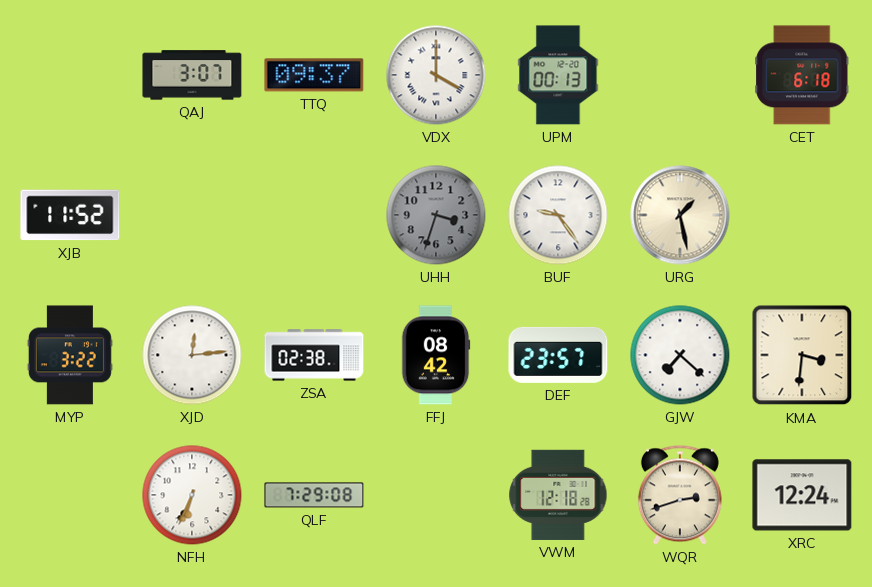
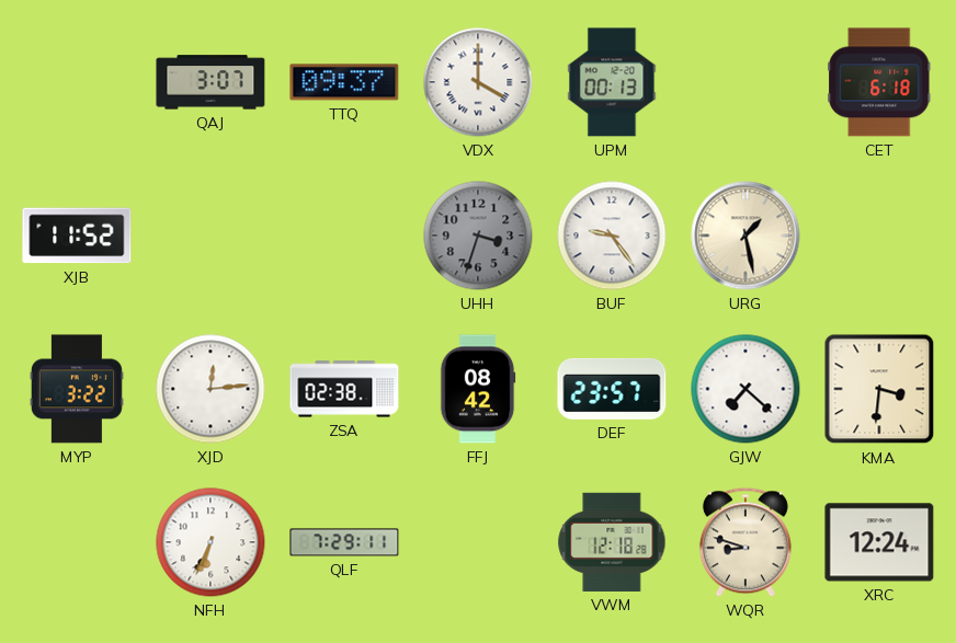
QLF: 7:29:08 -> 7:29:11 (344, 542)
WQR: 2:42 -> 8:48 (746, 542)
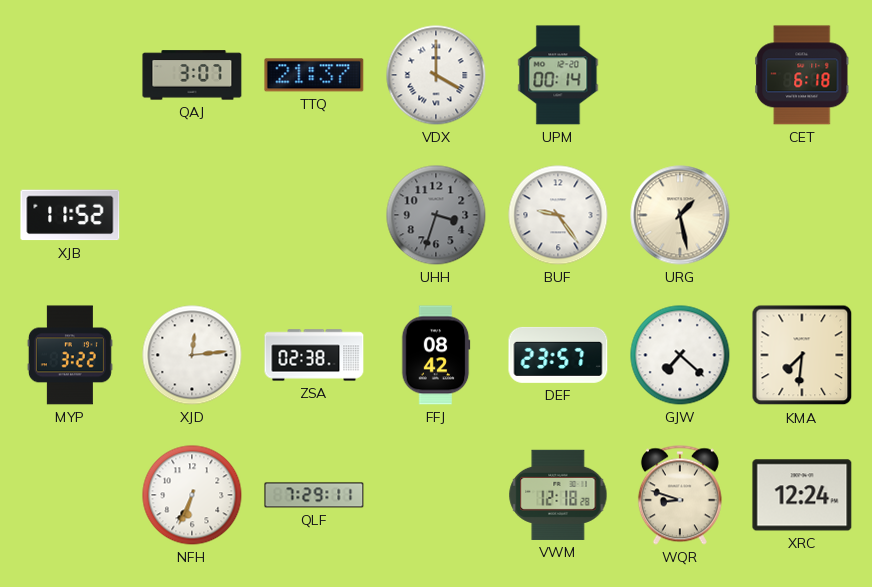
TTQ: 09:37 -> 21:37 (314, 75)
UPM: 00:13 -> 00:14 (558, 75)
KMA: 3:31 -> 7:31 (802, 355)
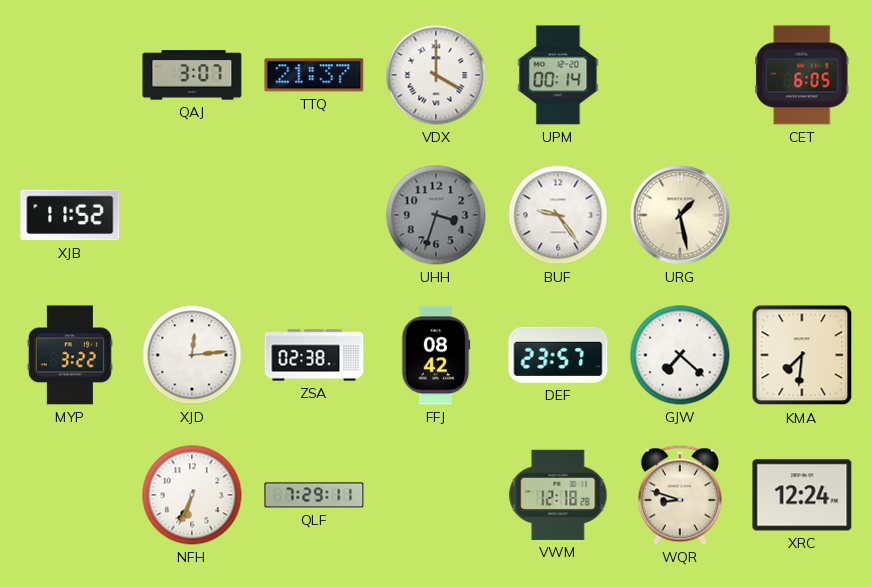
CET: 6:18 -> 6:05 (802, 75)
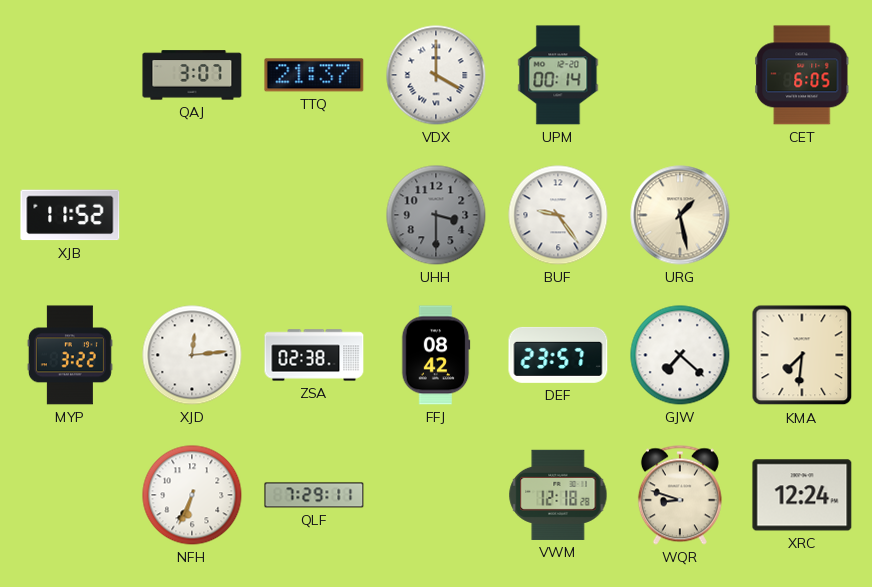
UHH: 3:33 -> 3:30 (436, 215)
